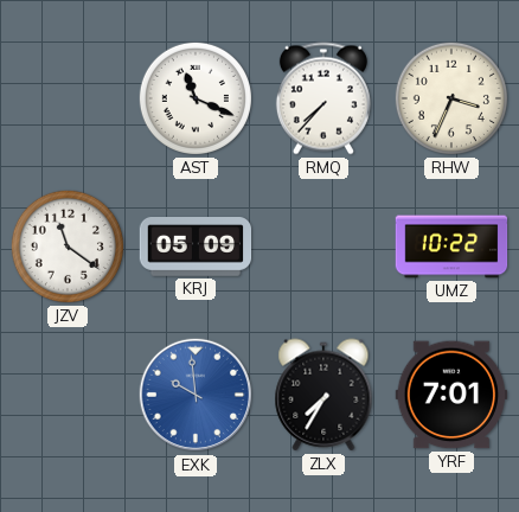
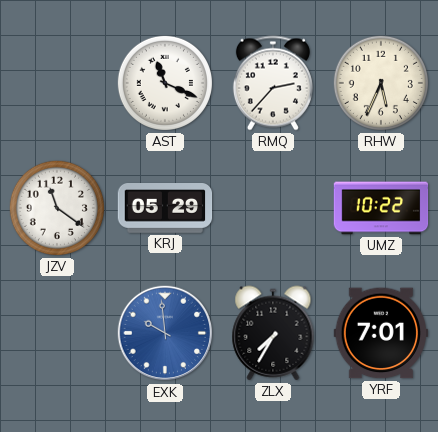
RMQ: 7:37 -> 2:37 (273, 83)
RHW: 3:34 -> 5:34 (381, 83)
KRJ: 05:09 -> 05:29 (165, 209)
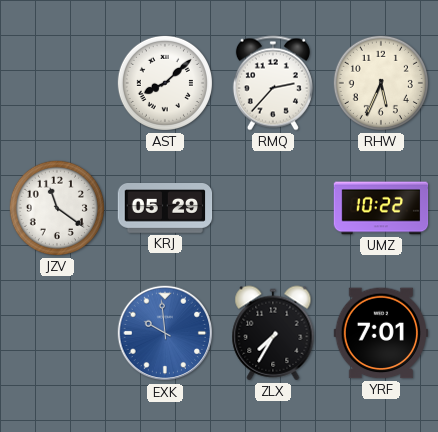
AST: 11:19 -> 8:08 (165, 83)
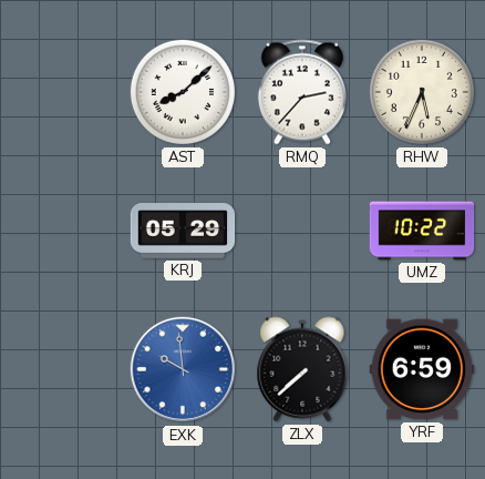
JZV: 11:21 -> none (57, 208)
ZLX: 7:35 -> 7:38 (302, 369)
YRF: 7:01 -> 6:59 (422, 369)
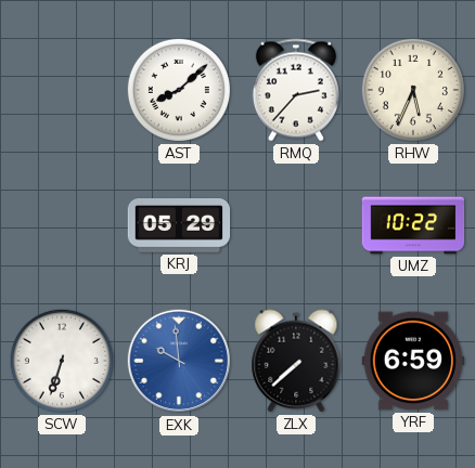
SCW: none -> 6:33 (62, 361)
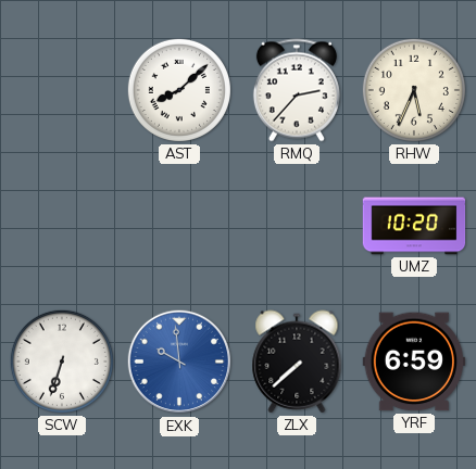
KRJ: 05:29 -> none (179, 226)
UMZ: 10:22 -> 10:20 (414, 226)
